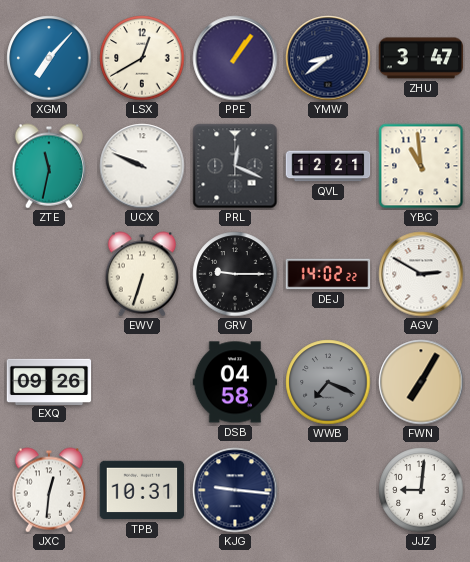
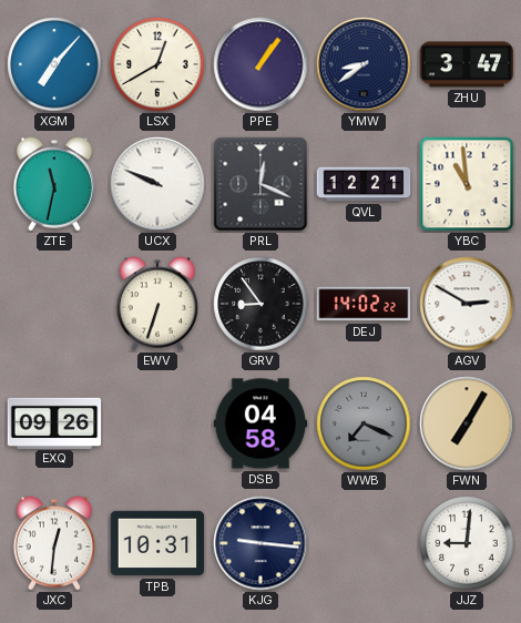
GRV: 9:15 -> 8:54 (260, 304)
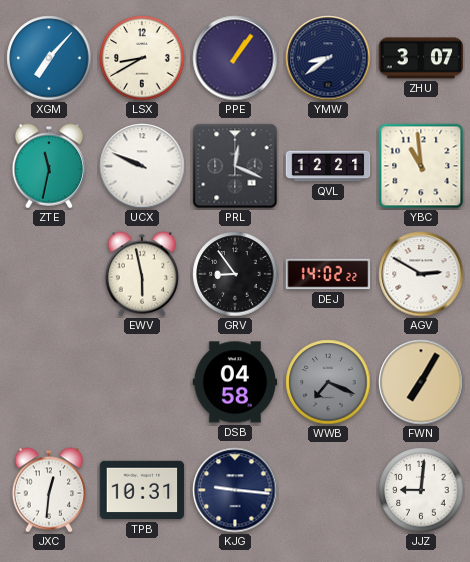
LSX: 12:40 -> 8:40 (142, 58)
ZHU: 3:47 -> 3:07 (421, 58)
EWV: 6:33 -> 5:58 (142, 274)
EXQ: 09:26 -> none (54, 422)
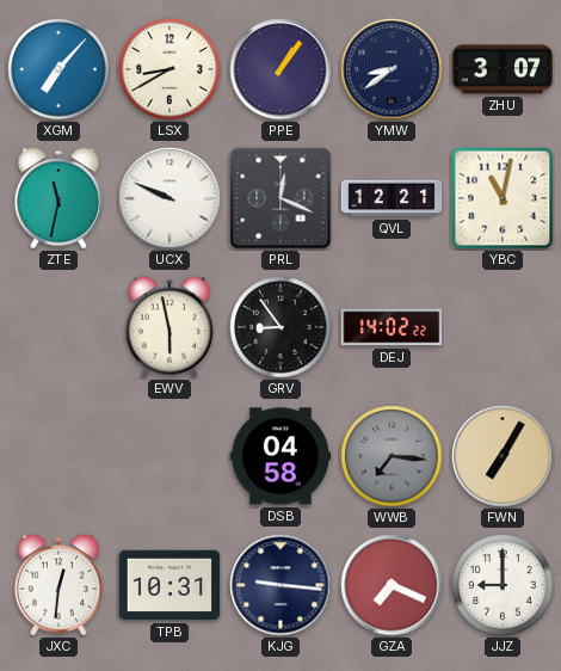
YBC: 10:59 -> 11:02 (503, 198)
AGV: 2:50 -> none (421, 274)
WWB: 7:19 -> 7:16 (392, 456)
GZA: none -> 7:19 (392, 585)
JJZ: 9:01 -> 9:00 (503, 585)
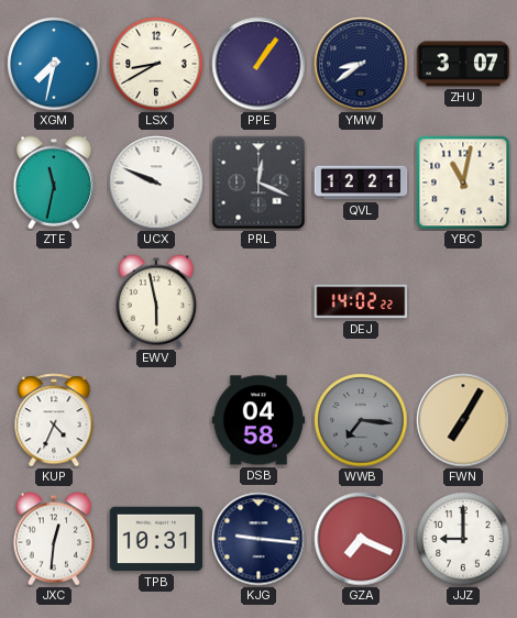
XGM: 7:07 -> 7:32 (54, 64)
GRV: 8:54 -> none (280, 327)
KUP: none -> 4:34 (54, 420)
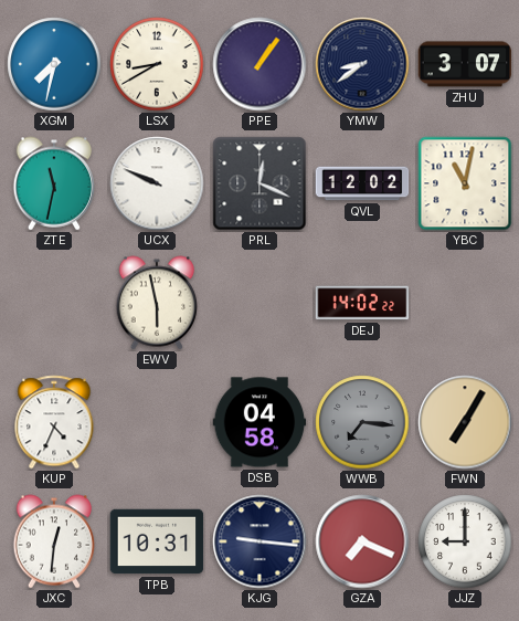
QVL: 12:21 -> 12:02 (362, 183)
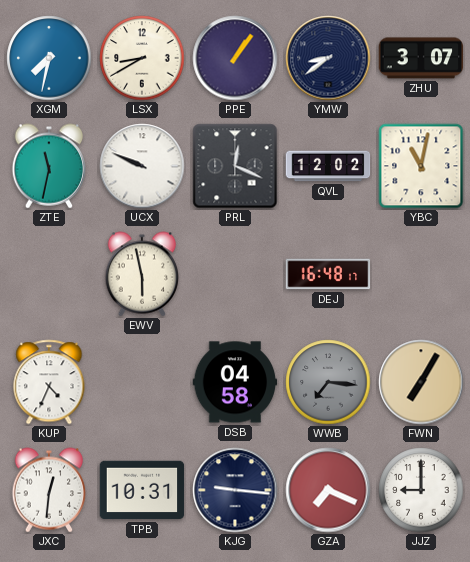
DEJ: 14:02 -> 16:48 (328, 274)
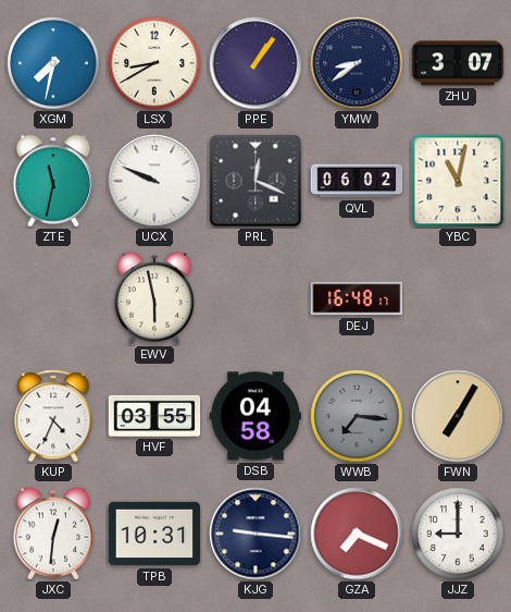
QVL: 12:02 -> 06:02 (357, 181)
HVF: none -> 03:55 (154, 416)
